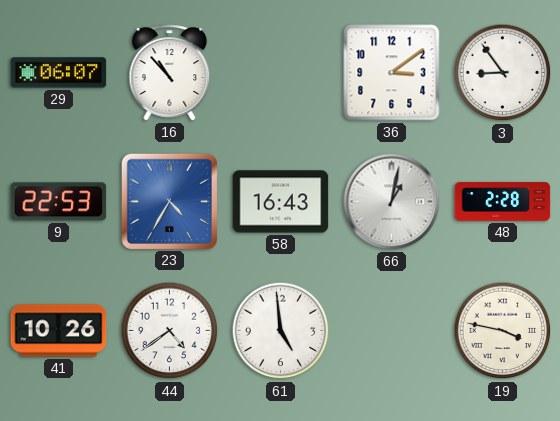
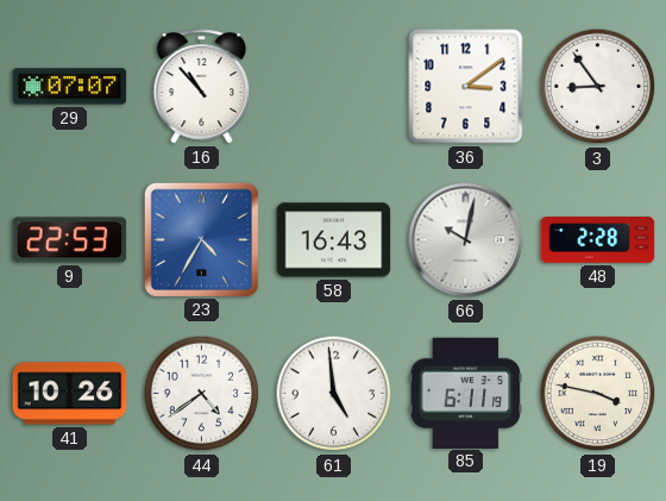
29: 06:07 -> 07:07 (70, 87)
66: 1:02 -> 10:02 (466, 240)
85: none -> 6:11 (466, 393)
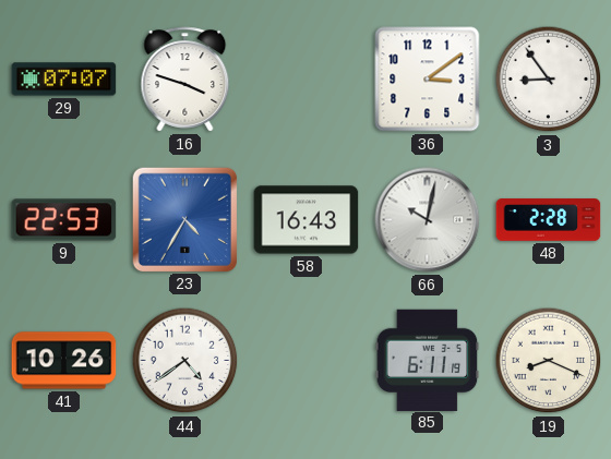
16: 10:53 -> 3:48 (185, 80)
61: 4:59 -> none (334, 394)
19: 3:47 -> 8:19 (549, 361)
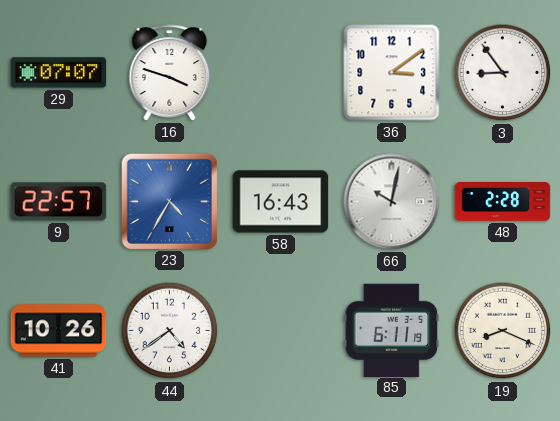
9: 22:53 -> 22:57 (59, 202)
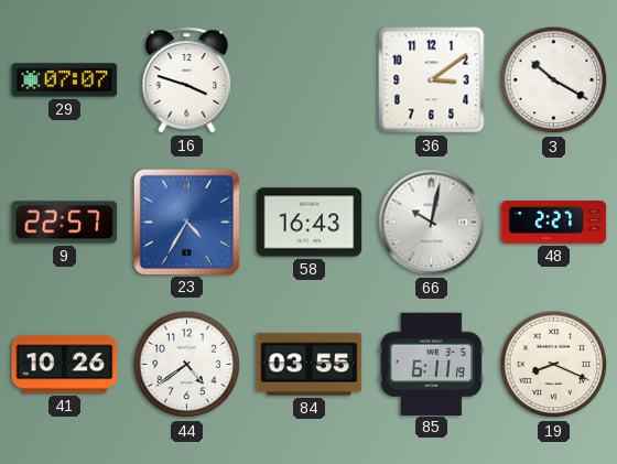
3: 8:54 -> 10:20 (554, 80)
48: 2:28 -> 2:27 (554, 223)
84: none -> 03:55 (310, 365)
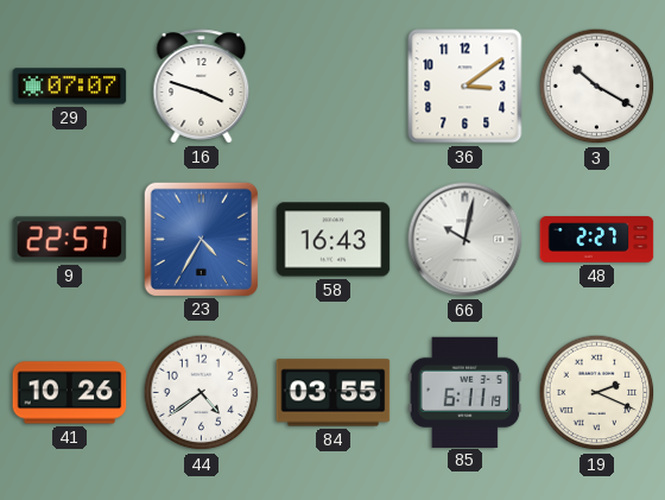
19: 8:19 -> 2:19 (597, 393)
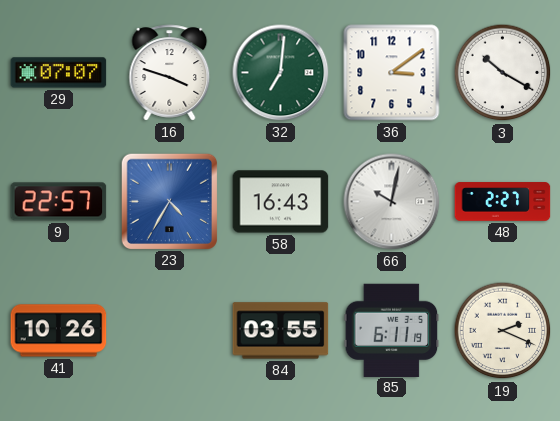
32: none -> 7:01 (281, 73)
44: 4:39 -> none (202, 393)
